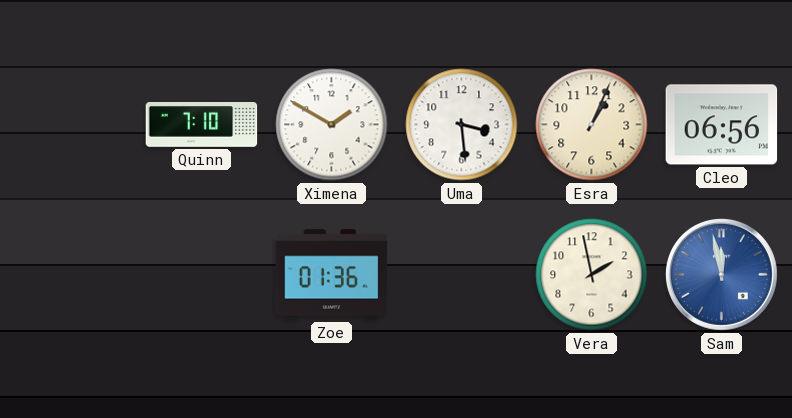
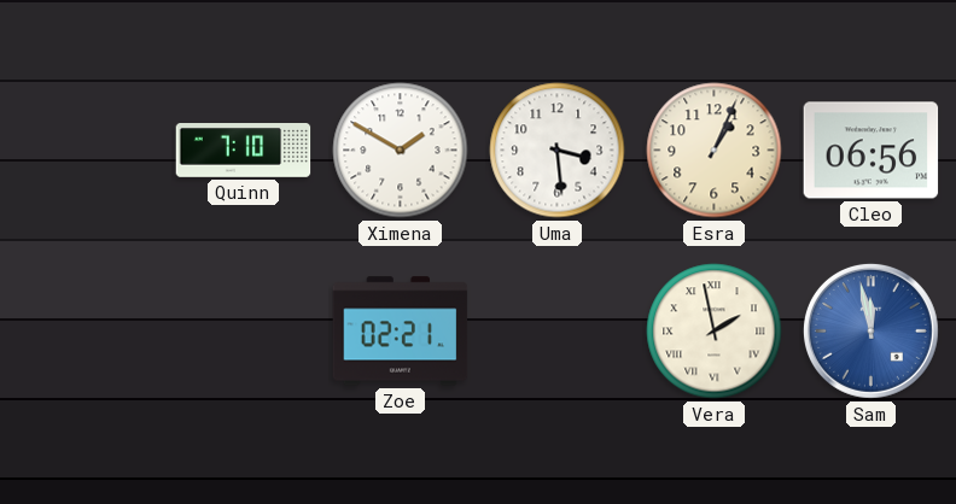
Zoe: 01:36 -> 02:21 (401, 332)
Vera numerals: Arabic -> Roman (715, 332)
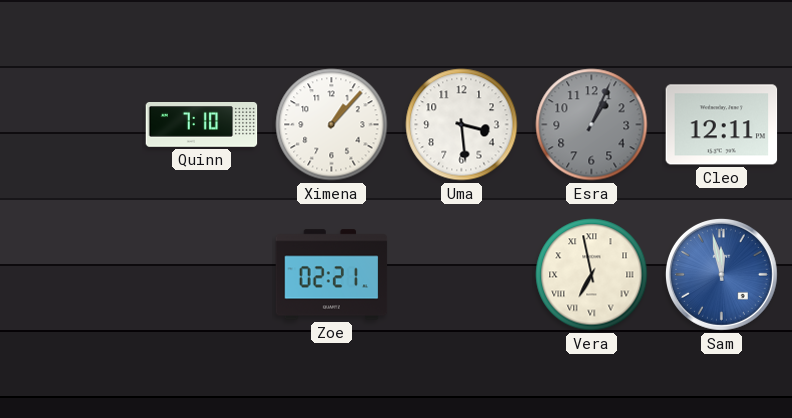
Ximena: 1:50 -> 1:07 (332, 125)
Esra dial: cream -> grey (592, 125)
Cleo: 06:56 -> 12:11 (722, 125)
Vera: 1:58 -> 6:58 (592, 275)
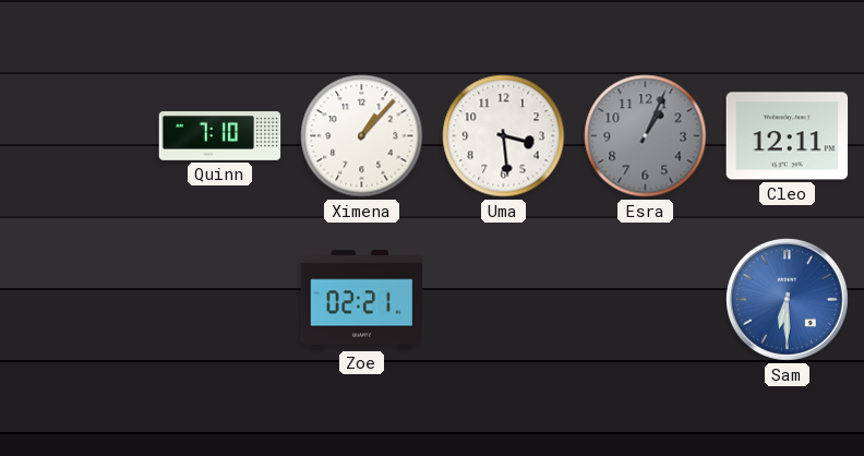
Vera: 6:58 -> none (592, 275)
Sam: 11:58 -> 6:30 (787, 299)
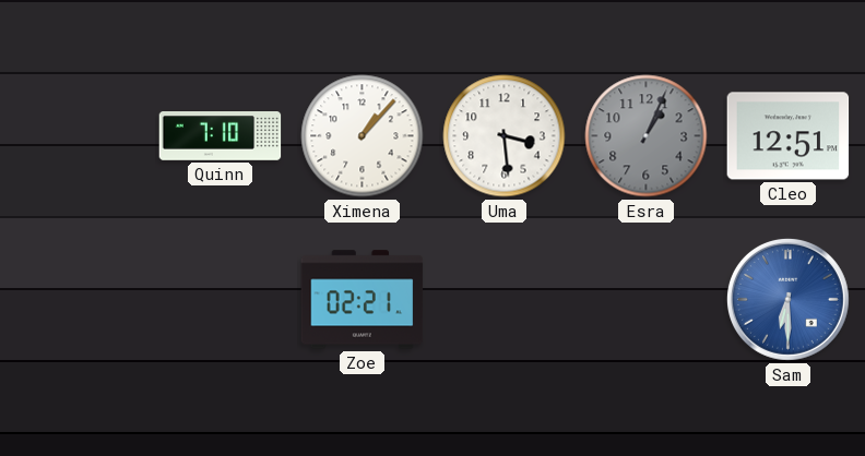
Cleo: 12:11 -> 12:51 (789, 136)
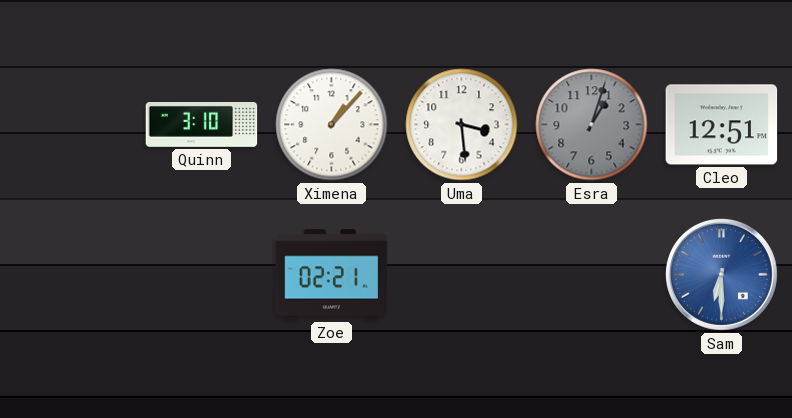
Quinn: 7:10 -> 3:10 (202, 125)
Esra: 1:04 -> 1:03 (592, 125)
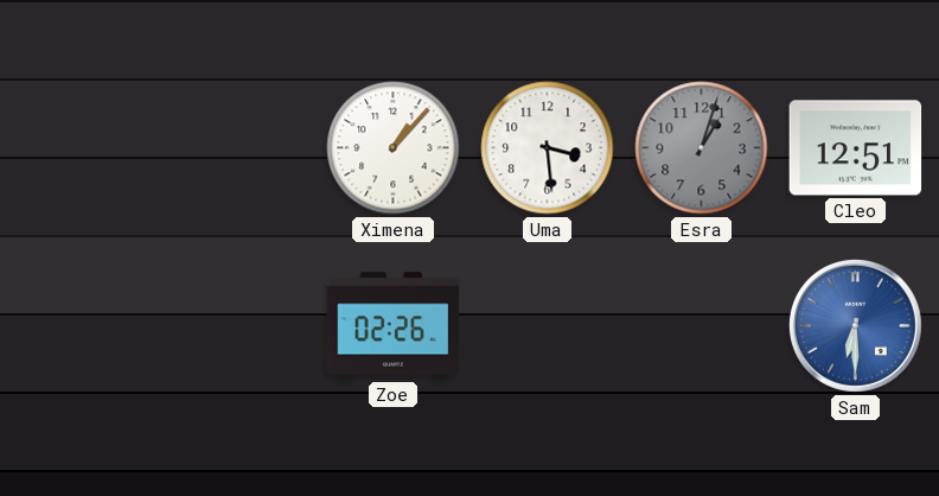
Quinn: 3:10 -> none (202, 125)
Zoe: 02:21 -> 02:26 (394, 326)
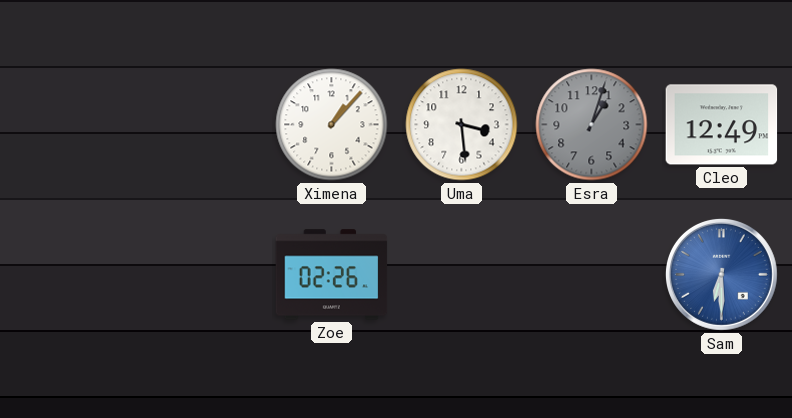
Cleo: 12:51 -> 12:49 (722, 125)
